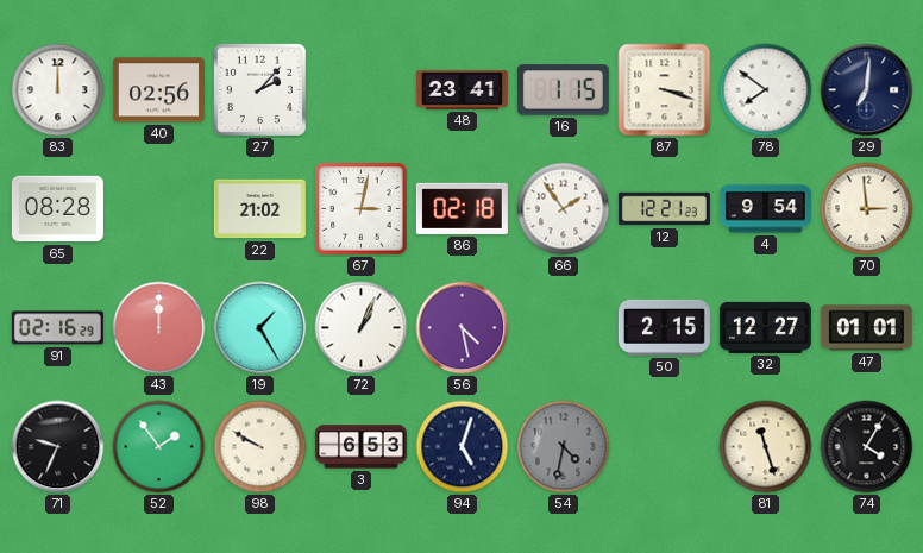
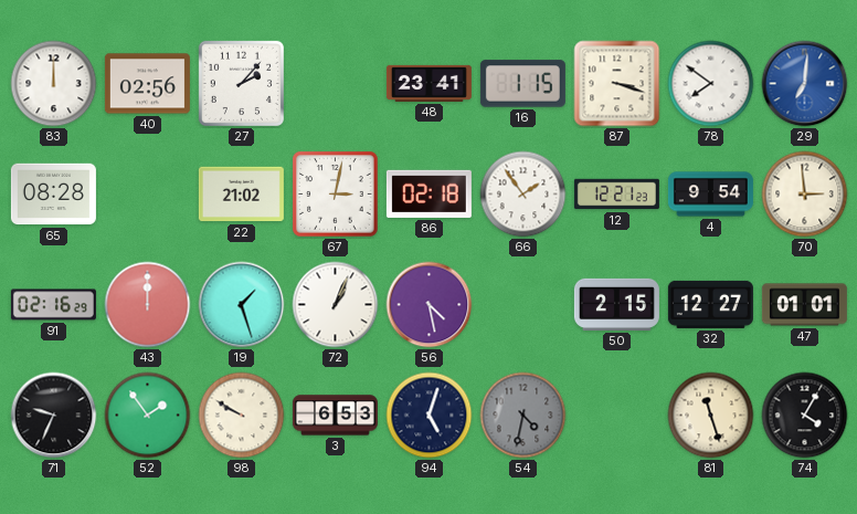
29 dial: navy -> blue (805, 84)
19: 1:25 -> 1:27 (242, 305)
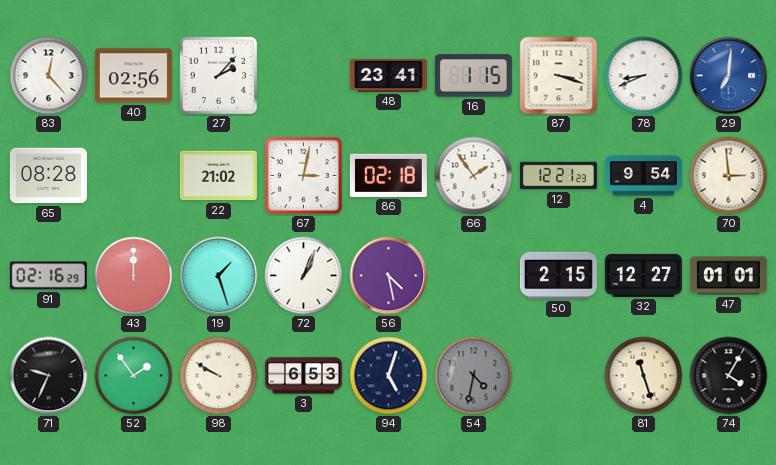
83: 12:00 -> 12:23 (49, 76)
78: 7:51 -> 8:41 (644, 76)
